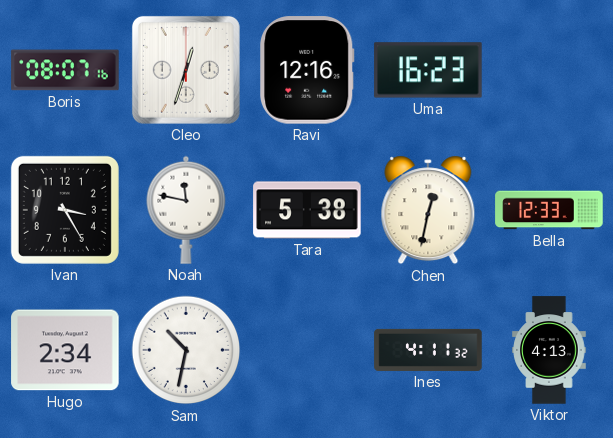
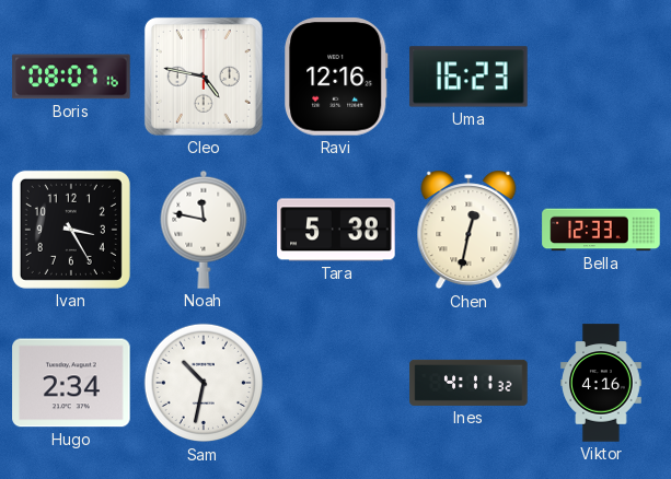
Cleo: 12:33 -> 4:47 (204, 77)
Viktor: 4:13 -> 4:16 (601, 383)
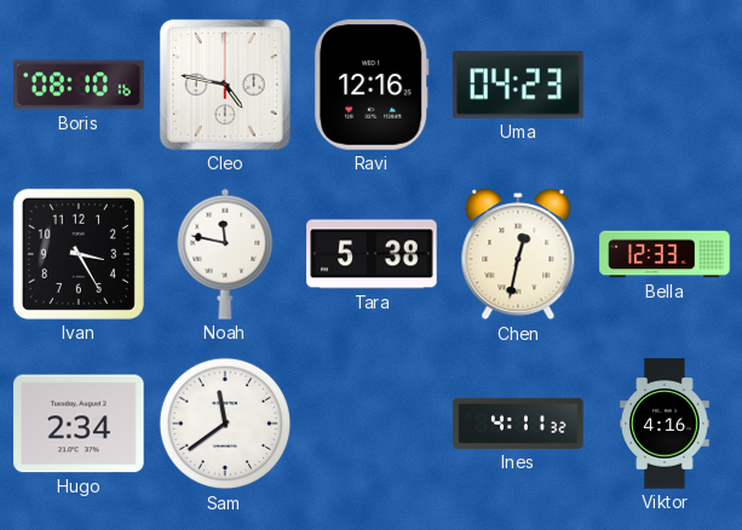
Boris: 08:07 -> 08:10 (79, 85)
Uma: 16:23 -> 04:23 (518, 85)
Sam: 10:32 -> 11:39 (225, 424)
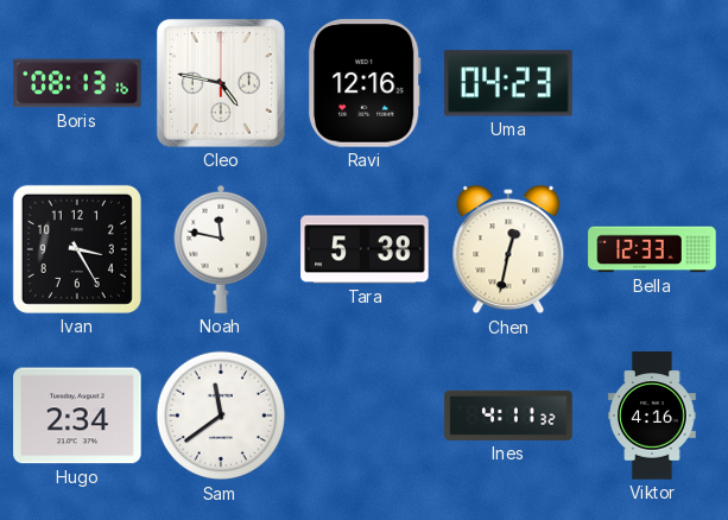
Boris: 08:10 -> 08:13 (77, 83)
